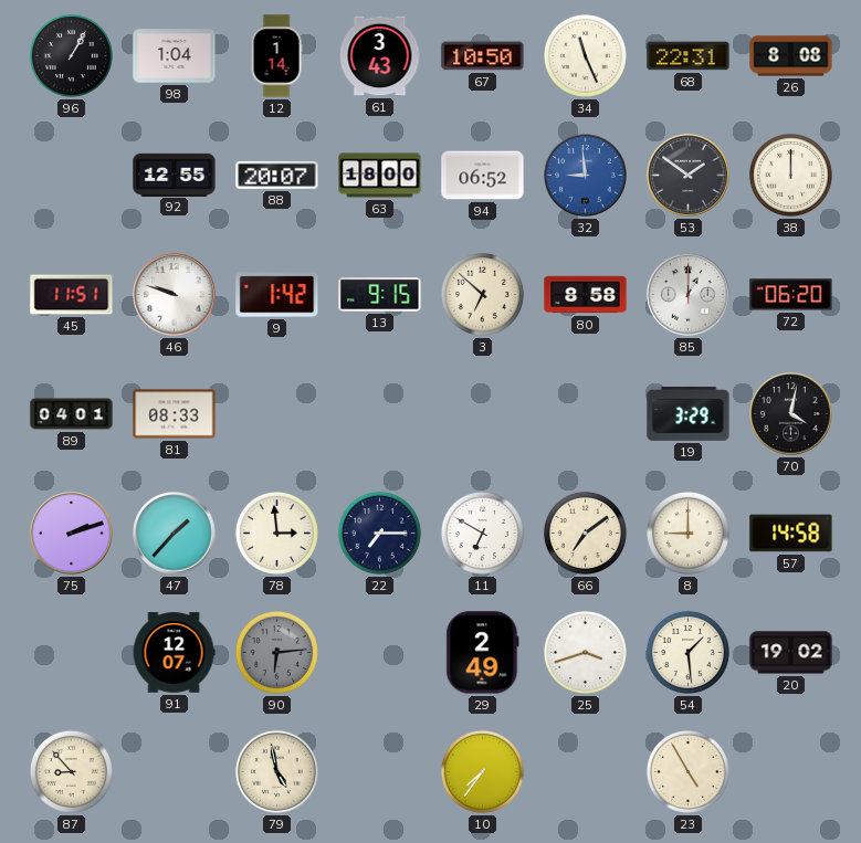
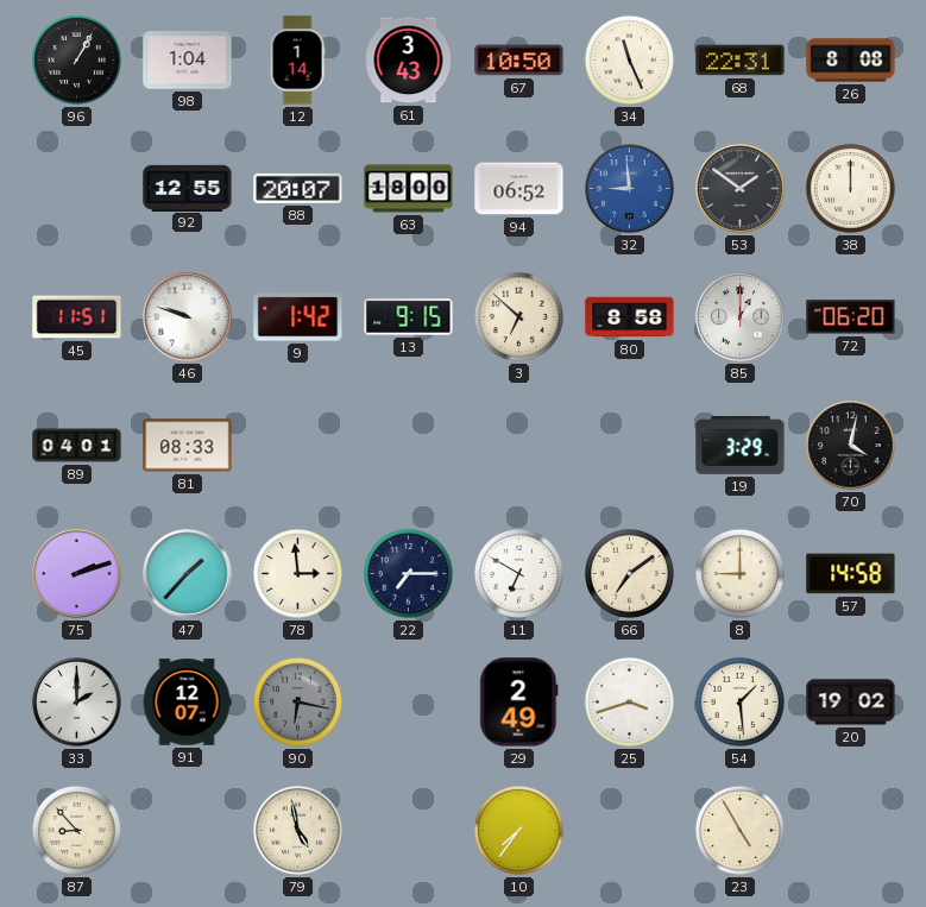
33: none -> 2:00 (77, 703)
90: 6:14 -> 6:17 (297, 701)
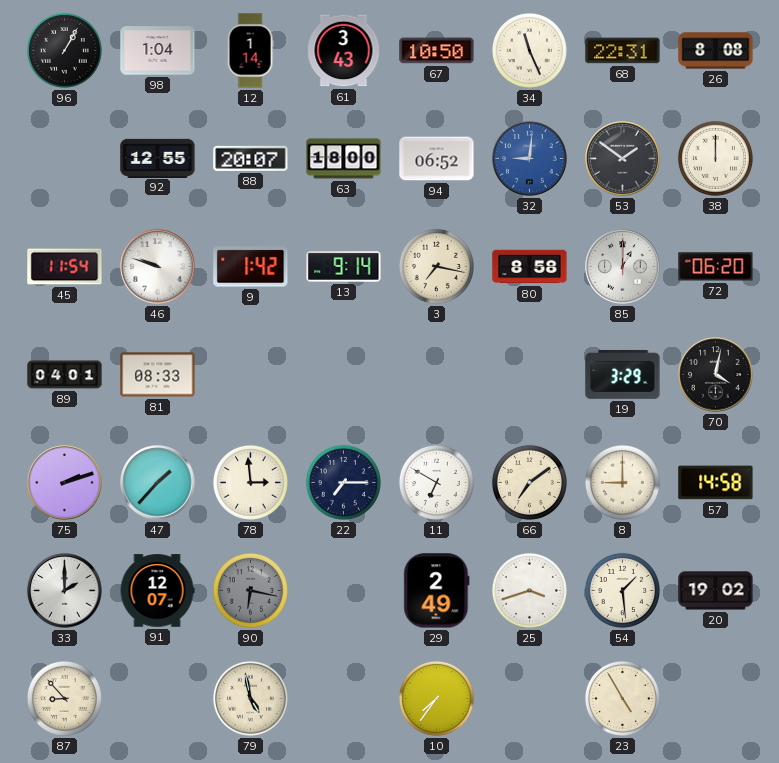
32: 8:59 -> 9:01 (530, 159)
45: 11:51 -> 11:54 (65, 267)
13: 9:15 -> 9:14 (344, 267)
3: 6:52 -> 7:17 (436, 266)
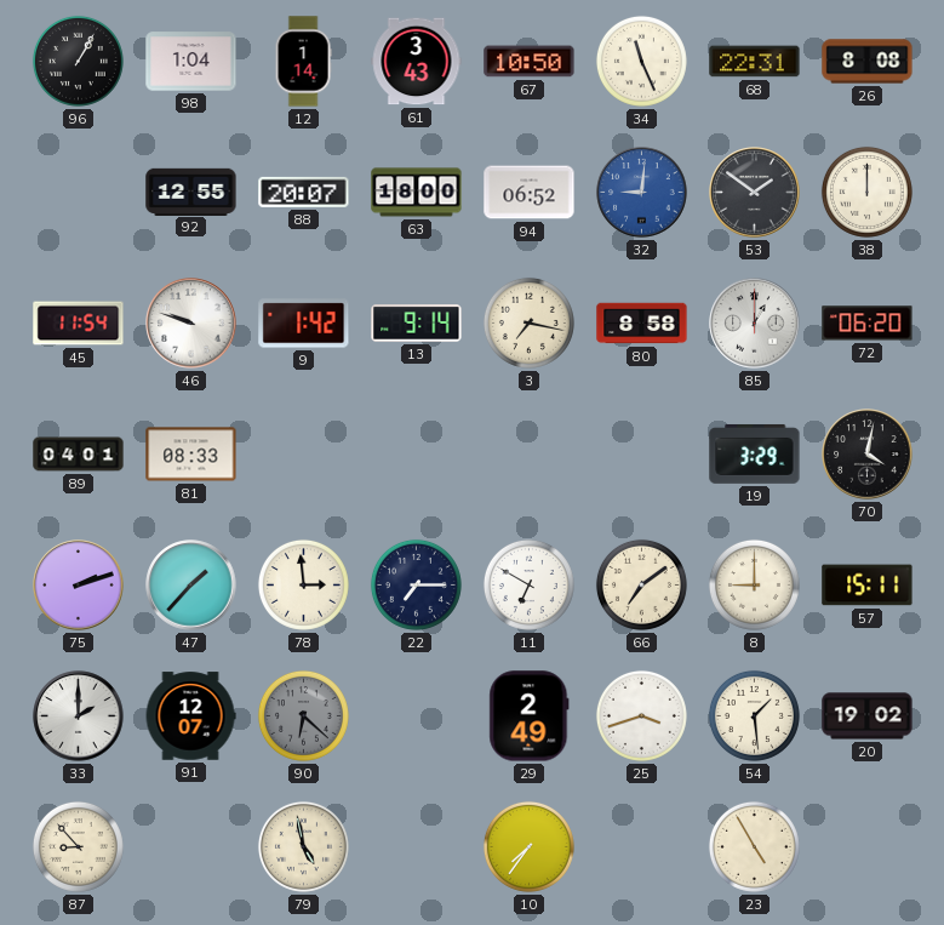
57: 14:58 -> 15:11 (868, 586)
90: 6:17 -> 6:22 (303, 715)
